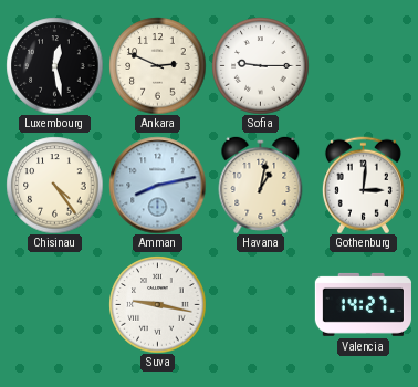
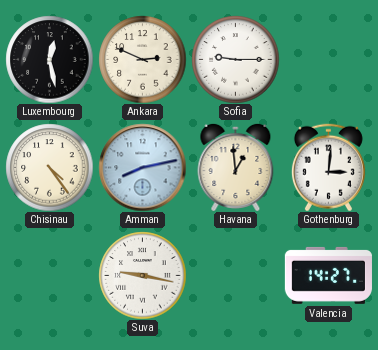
Havana: 1:02 -> 12:59 (236, 167)
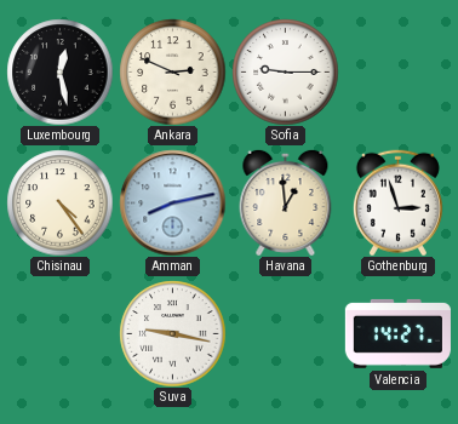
Gothenburg: 3:01 -> 2:57 (397, 202)
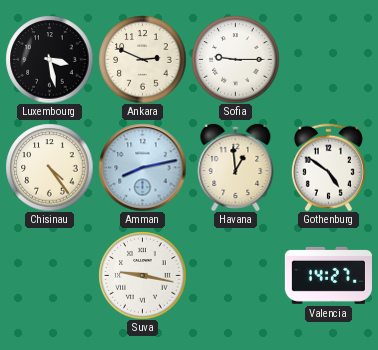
Luxembourg: 12:28 -> 3:28 (49, 59)
Gothenburg: 2:57 -> 4:51 (328, 167)
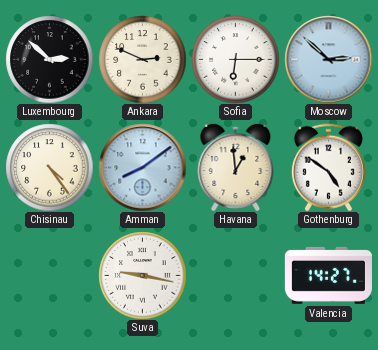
Luxembourg: 3:28 -> 2:52 (49, 59)
Sofia: 9:15 -> 6:15 (235, 59)
Moscow: none -> 2:52 (328, 59)
Amman: 8:13 -> 8:09 (142, 167)
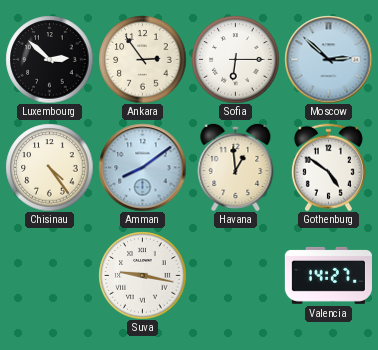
Ankara: 2:49 -> 2:54 (142, 59)
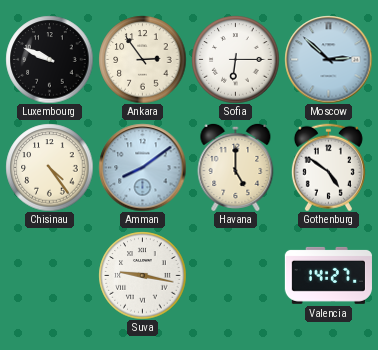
Luxembourg: 2:52 -> 9:49 (49, 59)
Havana: 12:59 -> 5:00 (236, 167)
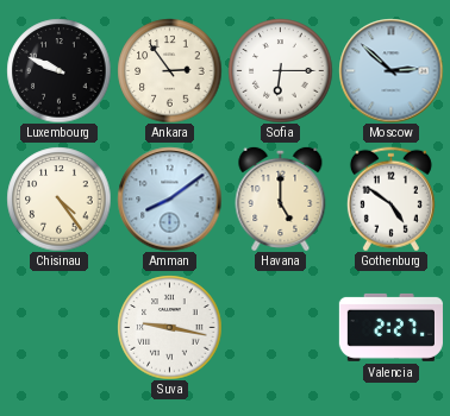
Valencia: 14:27 -> 2:27 (390, 327)
